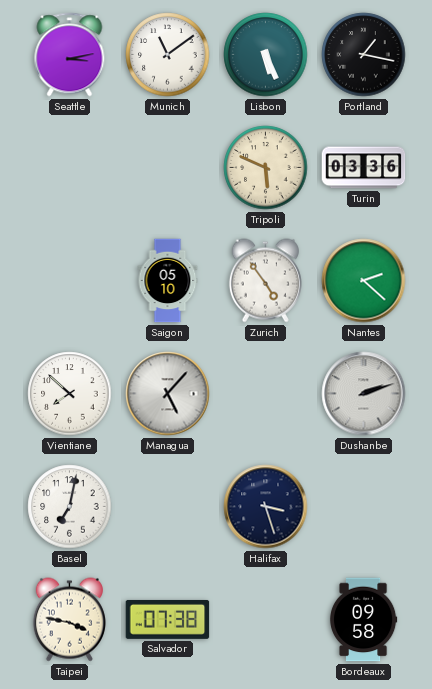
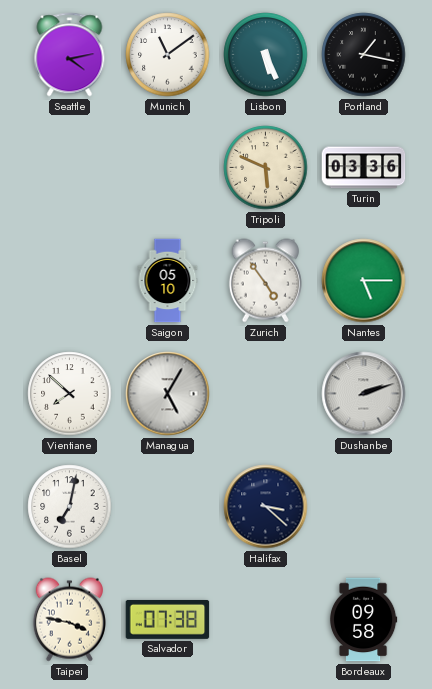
Seattle: 3:13 -> 4:13 (70, 55)
Nantes: 2:22 -> 5:15 (364, 281)
Managua: 5:07 -> 5:05 (168, 394)
Halifax: 3:27 -> 3:22 (266, 507)
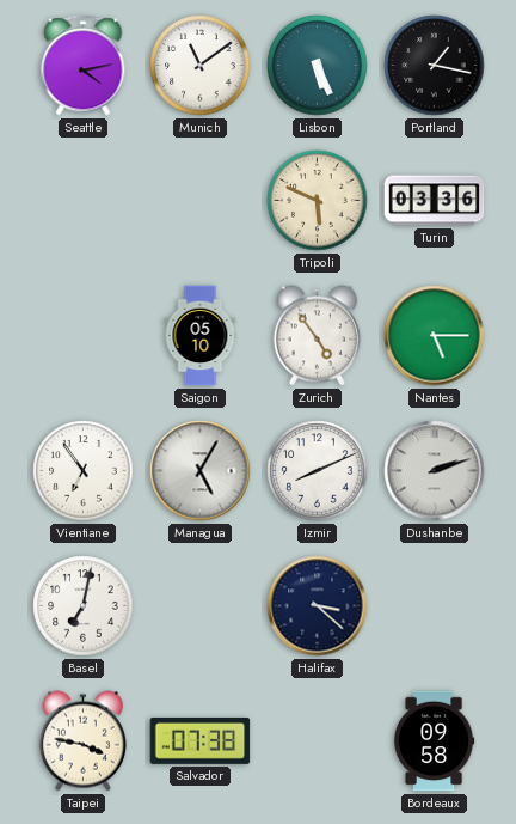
Vientiane: 7:52 -> 6:54 (84, 471)
Izmir: none -> 8:11 (318, 471)
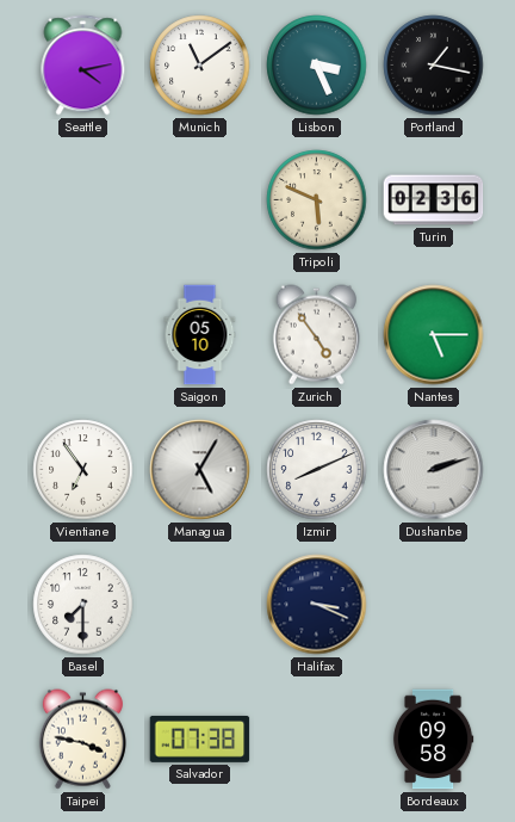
Lisbon: 5:26 -> 3:26 (317, 66)
Turin: 03:36 -> 02:36 (434, 200)
Basel: 7:02 -> 7:30 (83, 605)
Halifax: 3:22 -> 3:19 (317, 605)
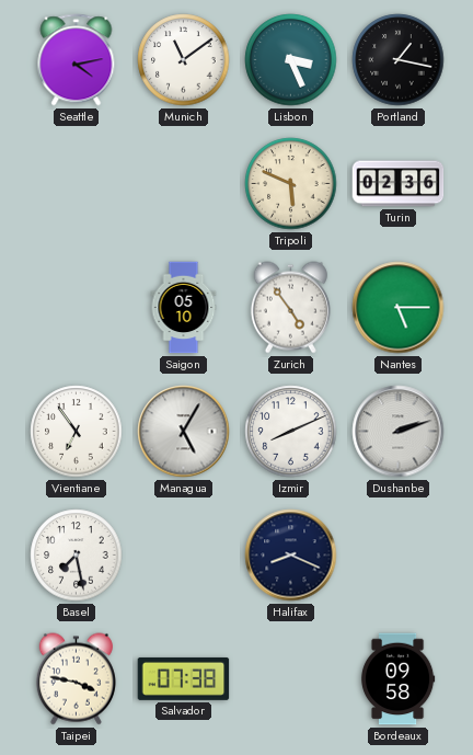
Basel: 7:30 -> 7:28 (77, 556)
Halifax: 3:19 -> 8:19 (291, 556)
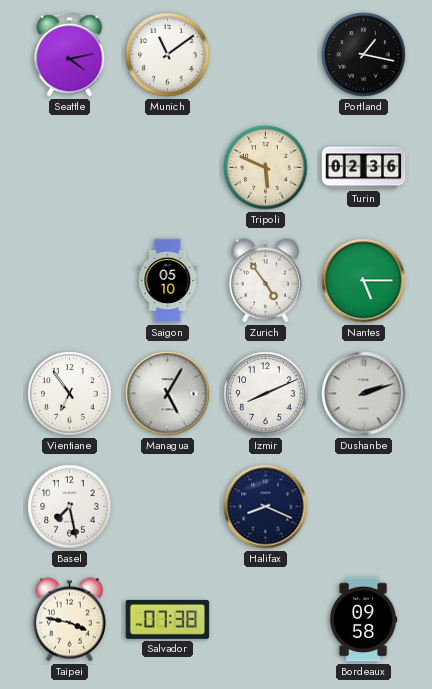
Lisbon: 3:26 -> none (291, 60)
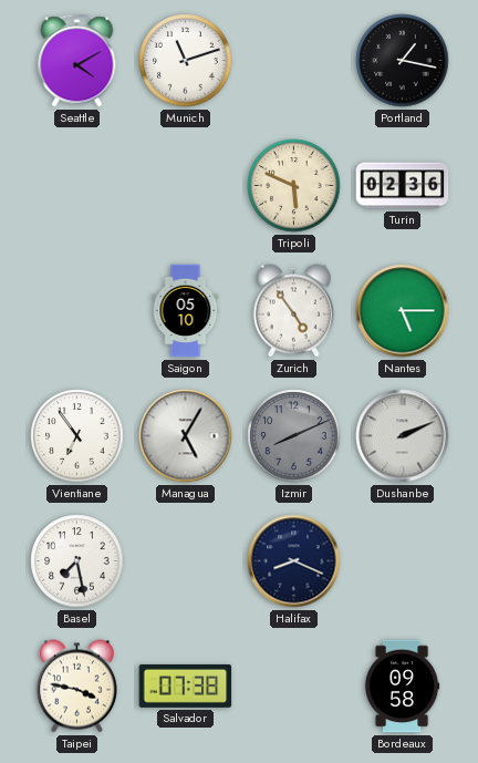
Seattle: 4:13 -> 4:10 (77, 61)
Munich: 11:09 -> 11:12 (186, 61)
Izmir dial: white -> grey (294, 436)
Dushanbe: 2:12 -> 2:11 (403, 436)
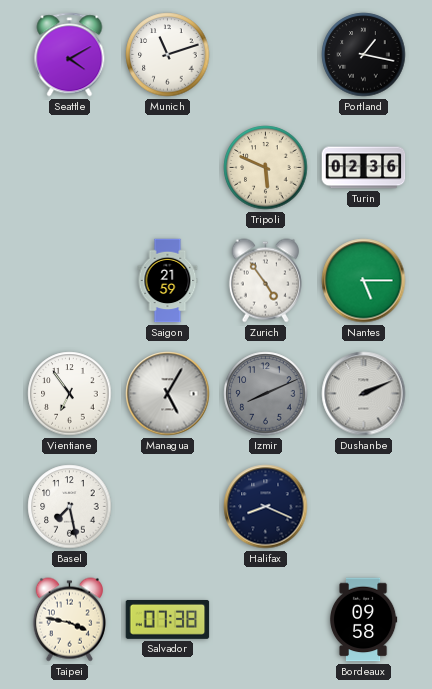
Saigon: 05:10 -> 21:59 (168, 281)
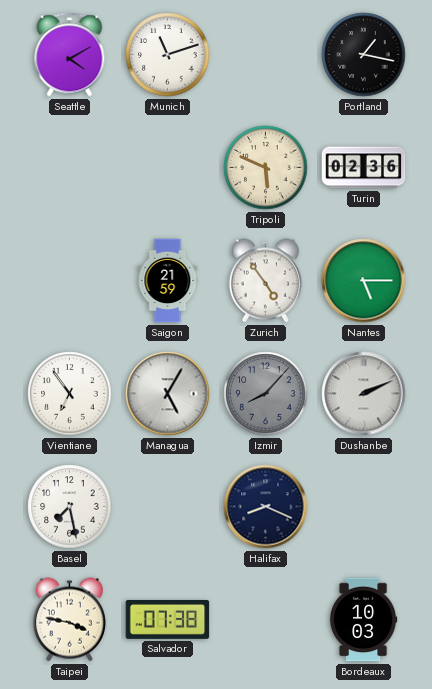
Izmir: 8:11 -> 8:07 (266, 394)
Bordeaux: 09:58 -> 10:03 (363, 620)
